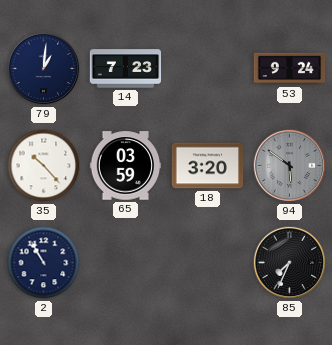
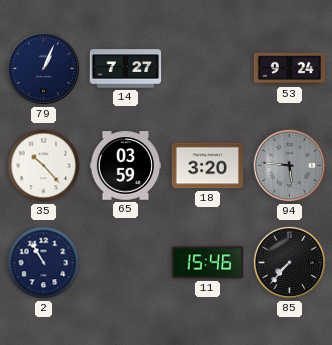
79: 1:01 -> 1:04 (44, 69)
14: 7:23 -> 7:27 (126, 69)
94: 5:51 -> 5:46 (290, 166)
11: none -> 15:46 (208, 263)
85: 7:34 -> 7:37 (290, 263)
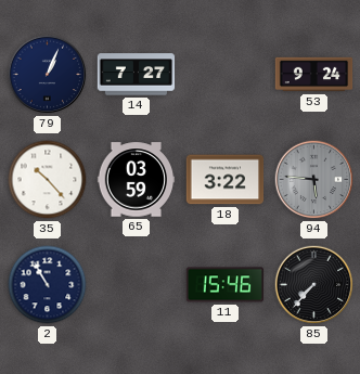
18: 3:20 -> 3:22 (226, 180)
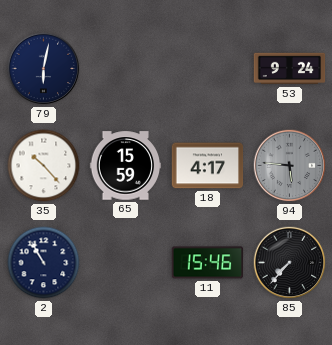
79: 1:04 -> 6:02 (44, 69)
14: 7:27 -> none (137, 75)
65: 03:59 -> 15:59 (126, 166)
18: 3:22 -> 4:17 (208, 166)
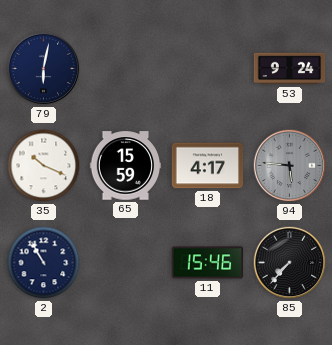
35: 10:23 -> 10:19 (44, 166)
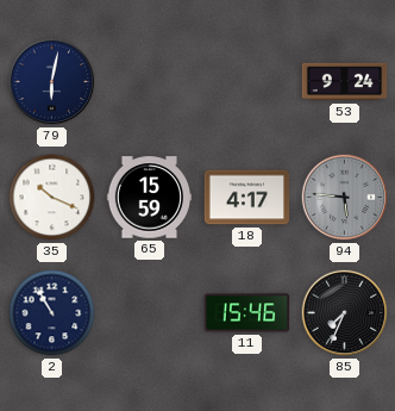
85: 7:37 -> 7:34 (345, 313)
